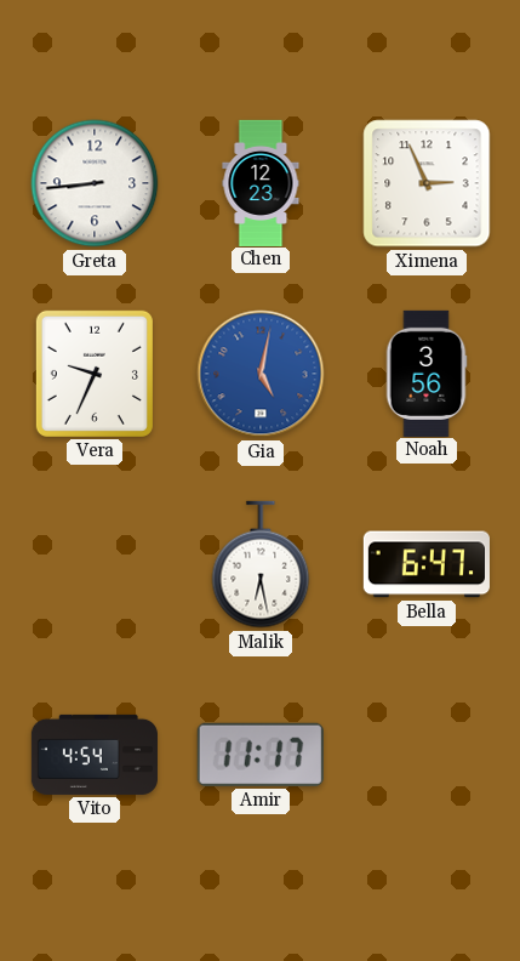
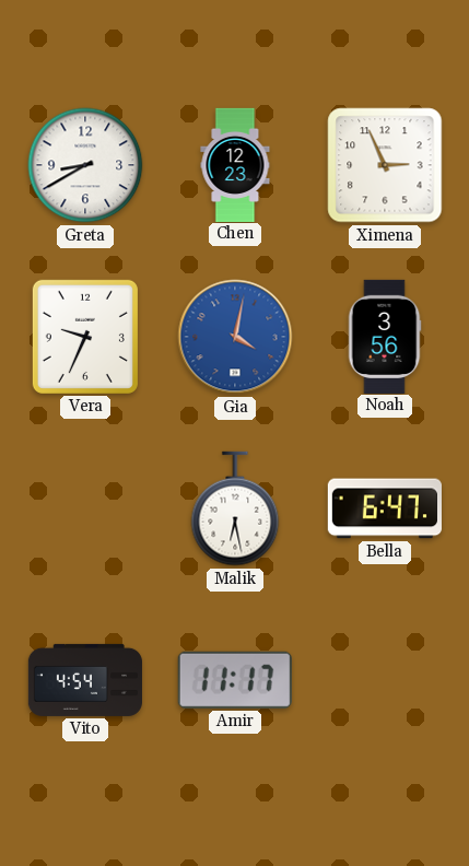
Greta: 8:44 -> 8:40 (85, 165)
Gia: 5:02 -> 4:02 (235, 337)
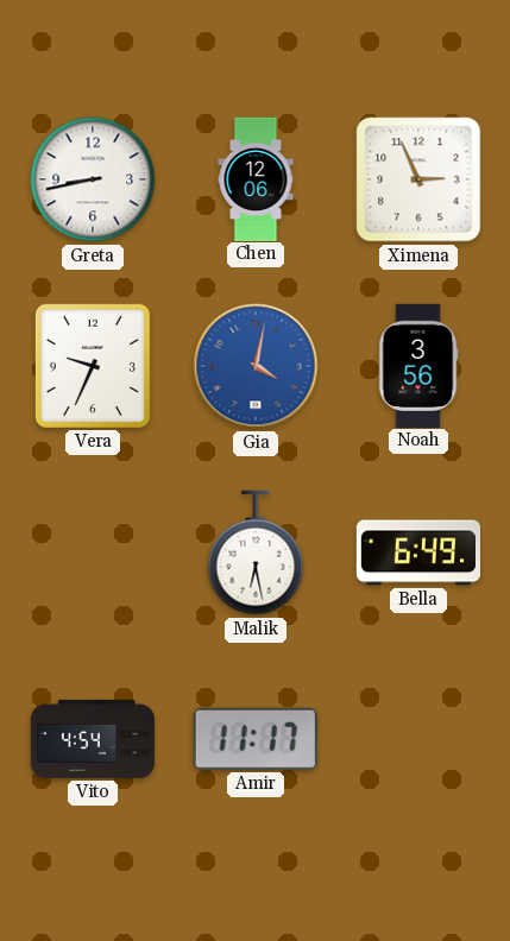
Greta: 8:40 -> 8:43 (93, 179)
Chen: 12:23 -> 12:06 (256, 178)
Bella: 6:47 -> 6:49 (418, 552)
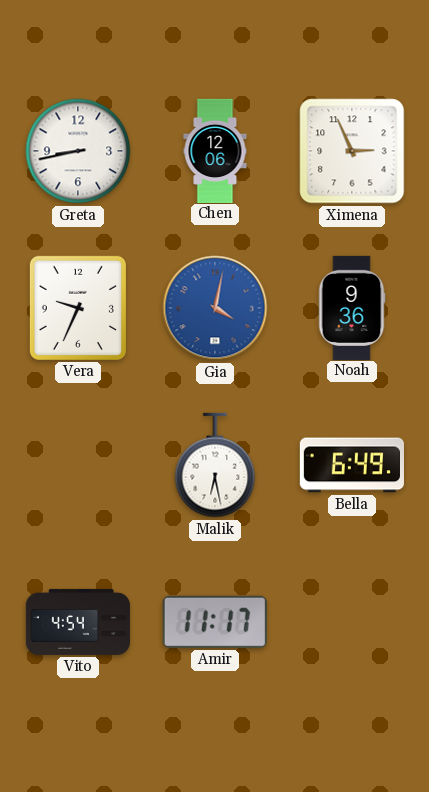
Noah: 3:56 -> 9:36 (352, 307)
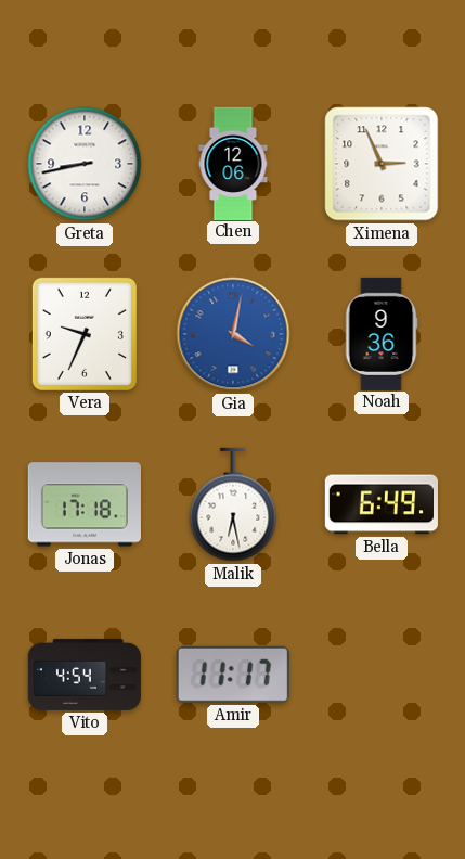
Jonas: none -> 17:18 (85, 504)
